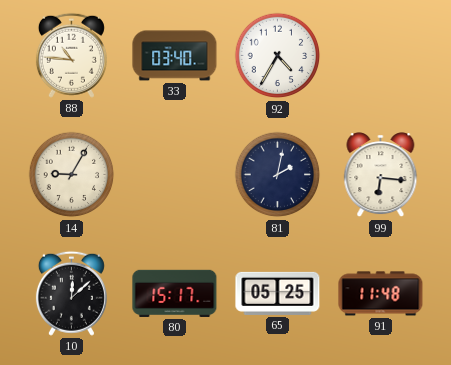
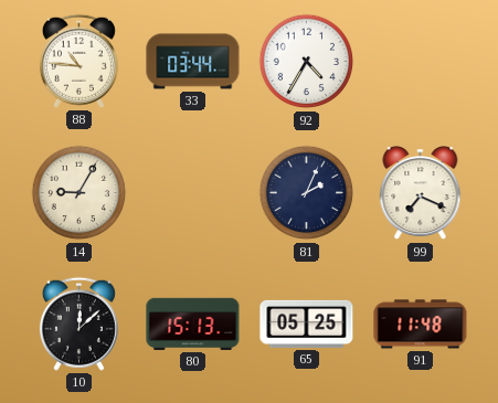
33: 03:40 -> 03:44 (193, 62)
81: 2:02 -> 2:04 (307, 193)
99: 6:16 -> 7:19 (421, 193)
80: 15:17 -> 15:13 (193, 324)
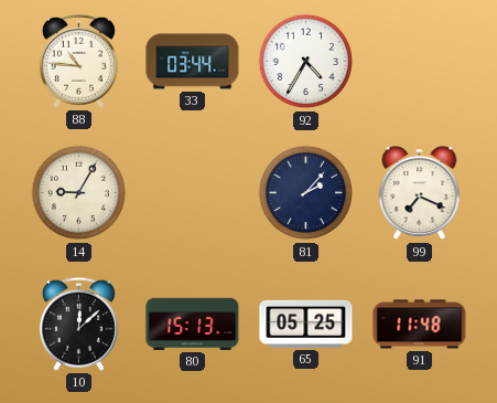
81: 2:04 -> 2:07 (306, 193)
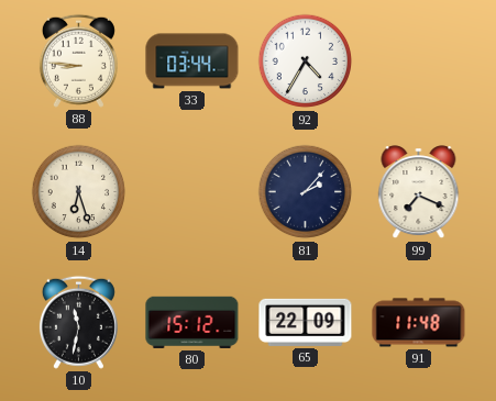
88: 10:46 -> 8:46 (78, 60)
14: 9:05 -> 6:27 (79, 192)
10: 12:08 -> 11:32 (78, 322)
80: 15:13 -> 15:12 (192, 322)
65: 05:25 -> 22:09 (306, 322)
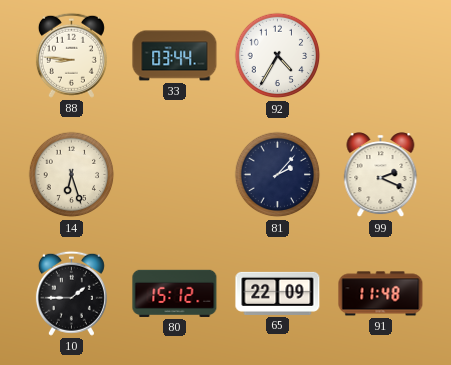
99: 7:19 -> 2:19 (381, 175)
10: 11:32 -> 1:45 (71, 293)
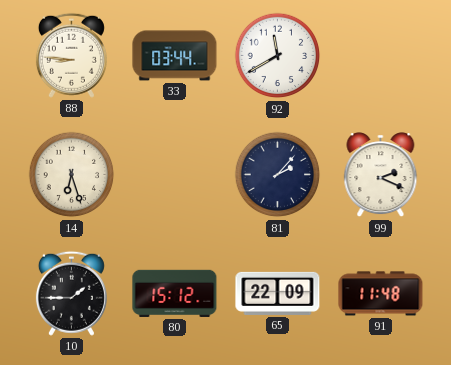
92: 4:35 -> 11:40 (278, 56)
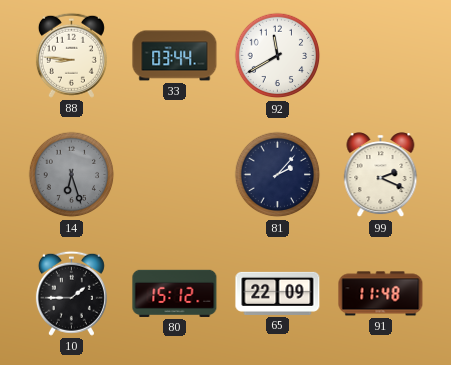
14 dial: cream -> grey (72, 175)
